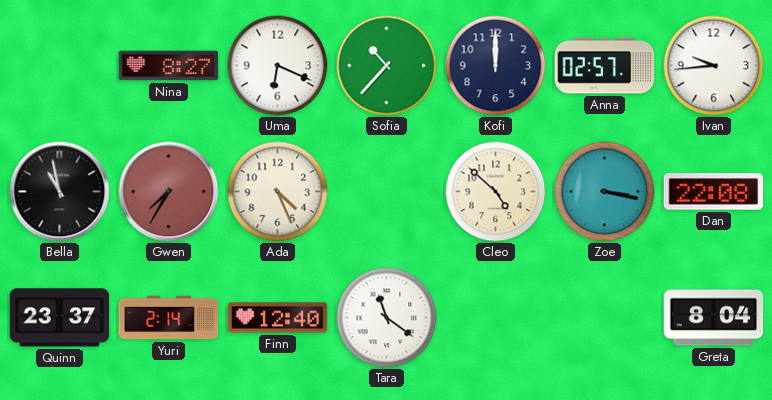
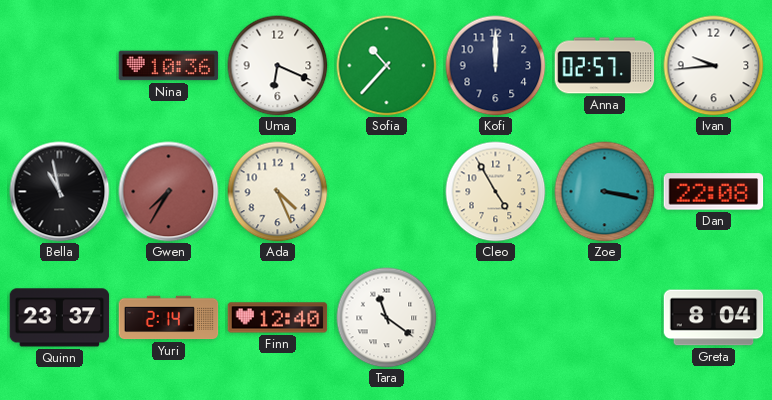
Nina: 8:27 -> 10:36 (169, 66)
Cleo: 4:52 -> 4:55 (496, 192)
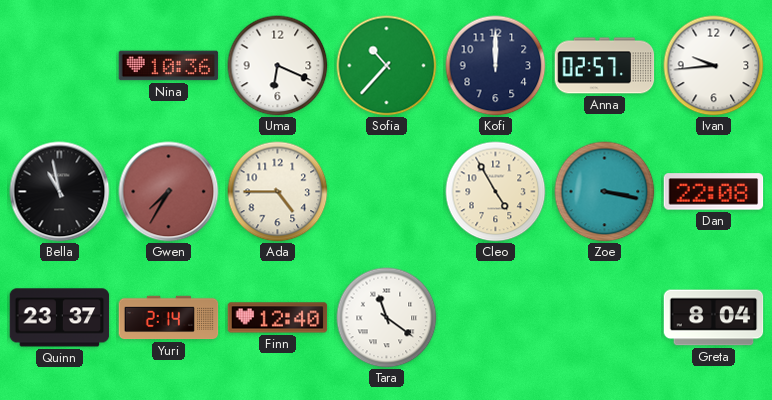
Ada: 4:26 -> 4:45 (278, 192)
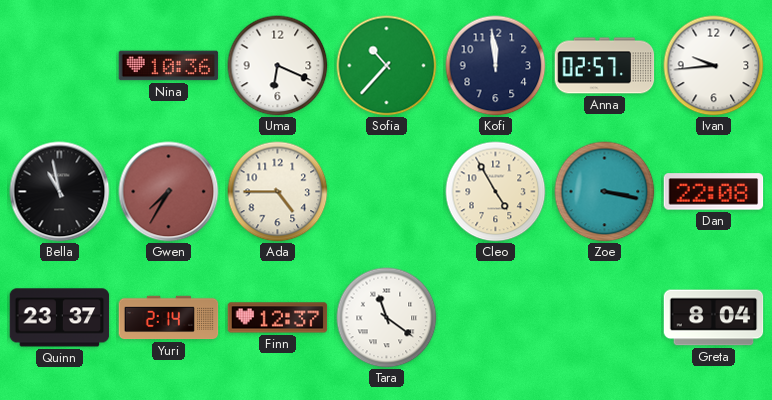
Kofi: 12:00 -> 11:59 (496, 66)
Finn: 12:40 -> 12:37 (278, 318)
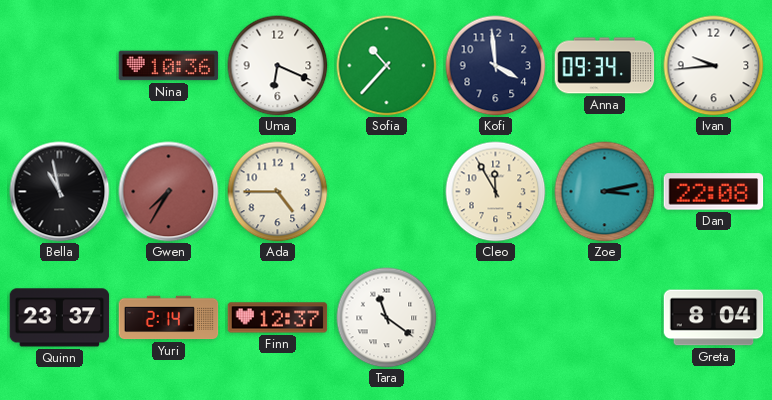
Kofi: 11:59 -> 3:59 (496, 66)
Anna: 02:57 -> 09:34 (605, 66)
Cleo: 4:55 -> 11:55 (496, 192)
Zoe: 3:17 -> 3:13 (605, 192)
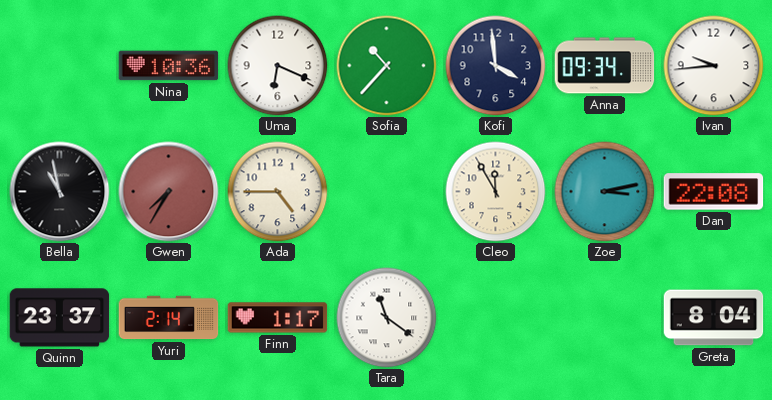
Finn: 12:37 -> 1:17 (278, 318)
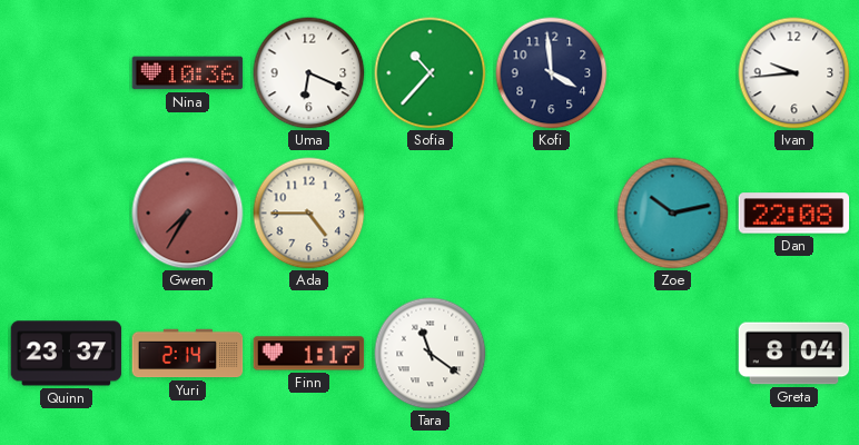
Anna: 09:34 -> none (605, 66)
Bella: 10:58 -> none (60, 192)
Cleo: 11:55 -> none (496, 192)
Zoe: 3:13 -> 10:13 (673, 214)
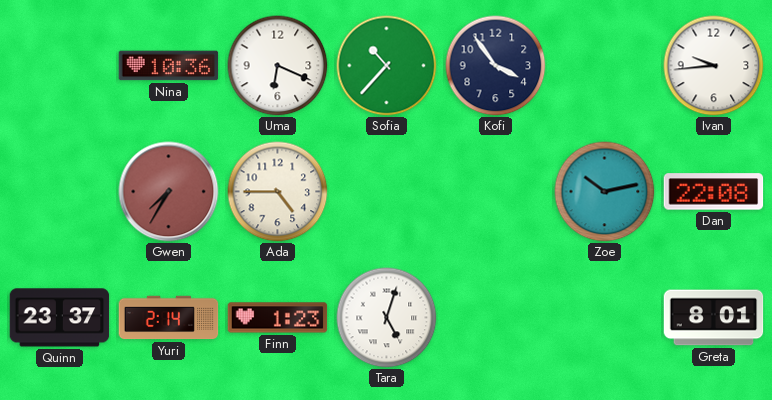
Kofi: 3:59 -> 3:54 (496, 66)
Finn: 1:17 -> 1:23 (278, 318)
Tara: 11:21 -> 5:03 (387, 318)
Greta: 8:04 -> 8:01 (714, 318)
